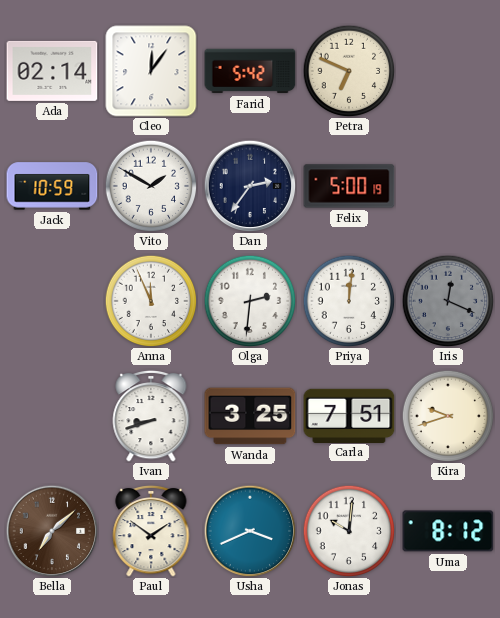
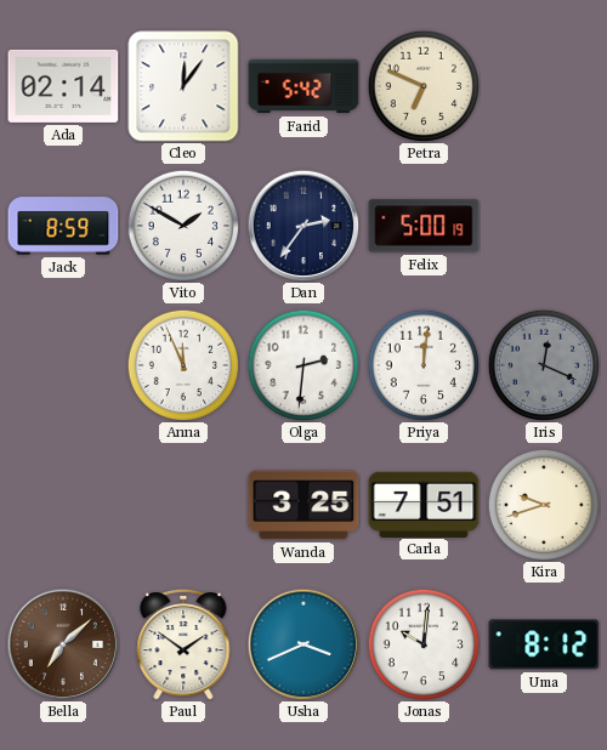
Jack: 10:59 -> 8:59 (63, 226)
Ivan: 8:42 -> none (151, 416)
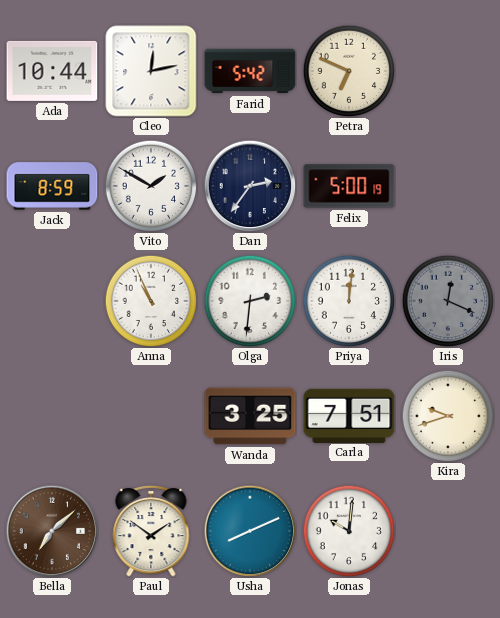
Ada: 02:14 -> 10:44 (52, 71)
Cleo: 12:06 -> 12:13 (151, 71)
Anna: 11:56 -> 10:56 (151, 301)
Usha: 3:41 -> 8:11 (250, 531)
Uma: 8:12 -> none (544, 644)
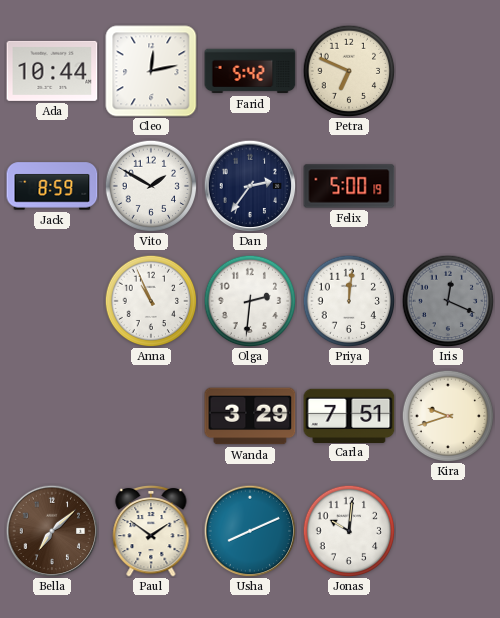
Wanda: 3:25 -> 3:29 (250, 416)
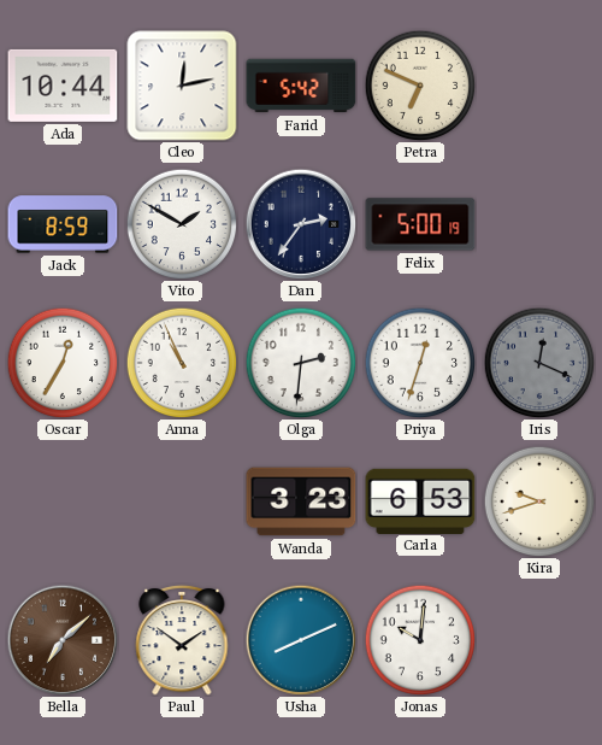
Oscar: none -> 12:35 (63, 363)
Priya: 12:01 -> 12:33 (420, 363)
Wanda: 3:29 -> 3:23 (301, 501)
Carla: 7:51 -> 6:53 (420, 500)
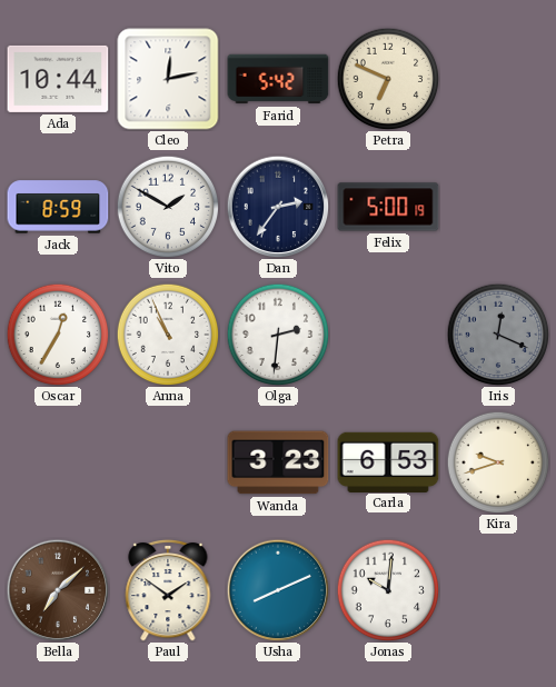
Priya: 12:33 -> none (420, 363)
